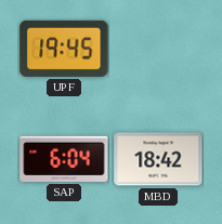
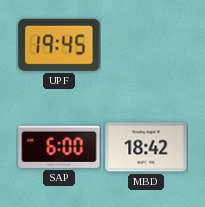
SAP: 6:04 -> 6:00 (59, 147)
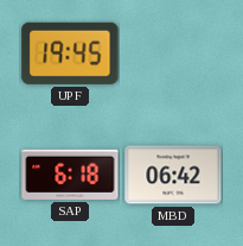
SAP: 6:00 -> 6:18 (70, 175)
MBD: 18:42 -> 06:42 (173, 175)
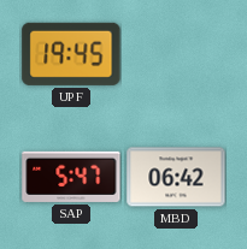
SAP: 6:18 -> 5:47 (71, 177)
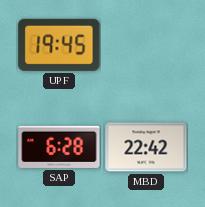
SAP: 5:47 -> 6:28 (59, 147)
MBD: 06:42 -> 22:42 (146, 147)
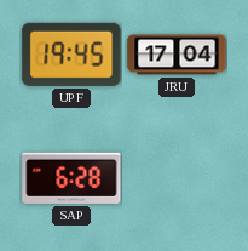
JRU: none -> 17:04 (177, 55)
MBD: 22:42 -> none (146, 147)
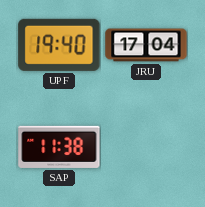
UPF: 19:45 -> 19:40 (59, 45)
SAP: 6:28 -> 11:38 (59, 147)
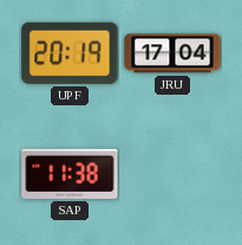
UPF: 19:40 -> 20:19 (70, 53)
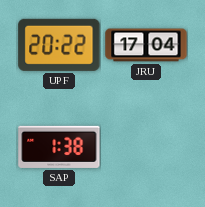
UPF: 20:19 -> 20:22 (59, 45)
SAP: 11:38 -> 1:38 (59, 147)
